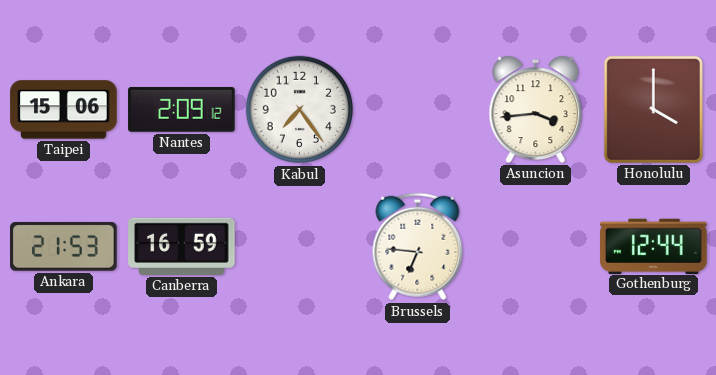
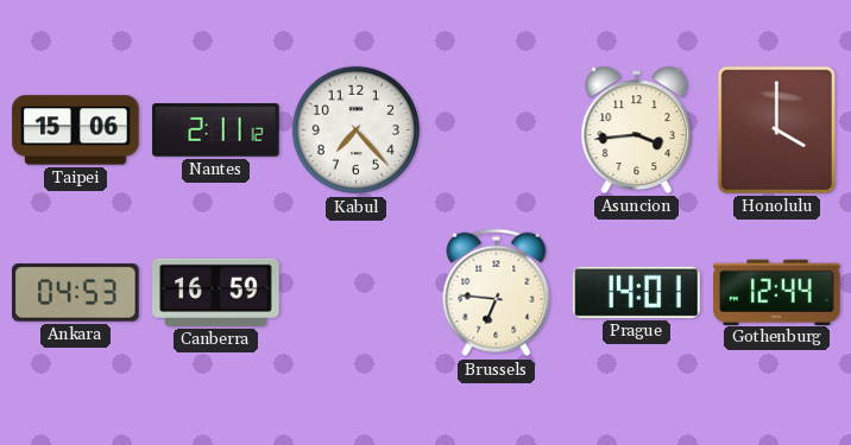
Nantes: 2:09 -> 2:11 (216, 131)
Kabul: 7:24 -> 7:23 (357, 131)
Ankara: 21:53 -> 04:53 (76, 293)
Prague: none -> 14:01 (637, 292)
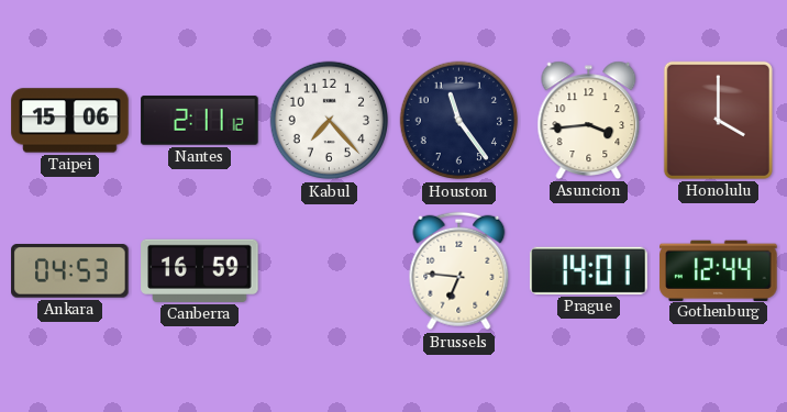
Houston: none -> 11:24 (459, 121)
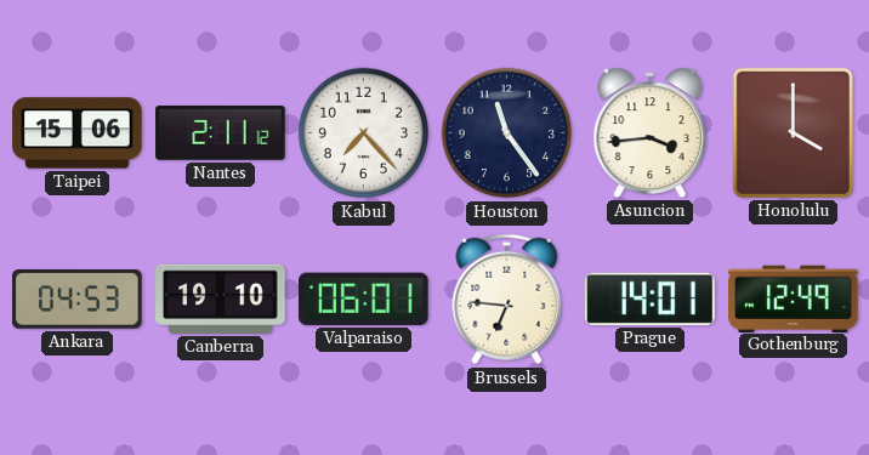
Canberra: 16:59 -> 19:10 (221, 298)
Valparaiso: none -> 06:01 (364, 298)
Gothenburg: 12:44 -> 12:49 (794, 298)
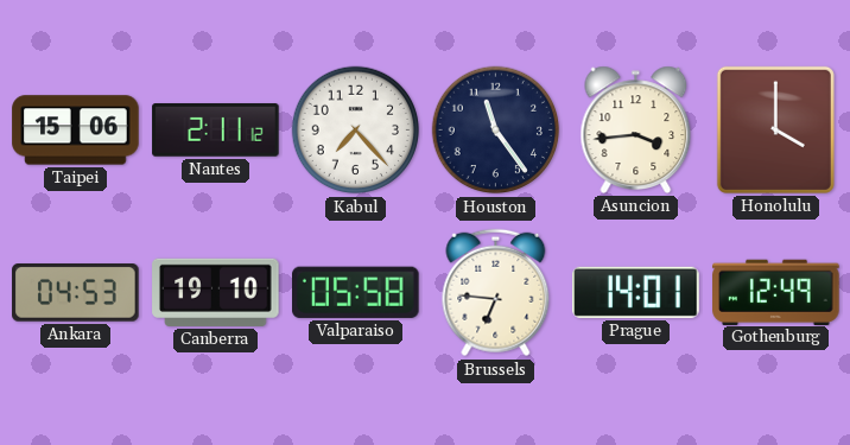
Valparaiso: 06:01 -> 05:58 (356, 292)
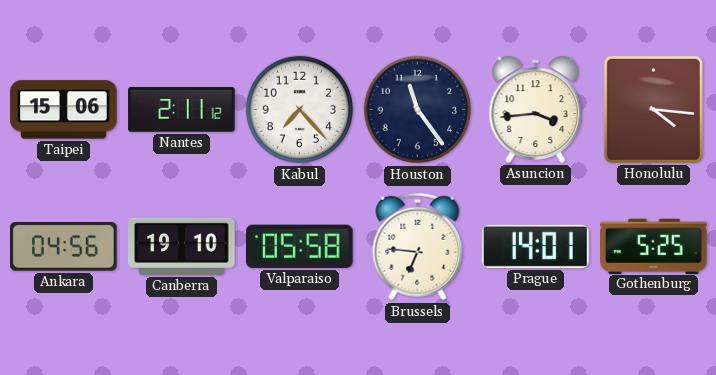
Honolulu: 4:00 -> 4:16 (653, 109)
Ankara: 04:53 -> 04:56 (64, 247)
Gothenburg: 12:49 -> 5:25 (654, 246)
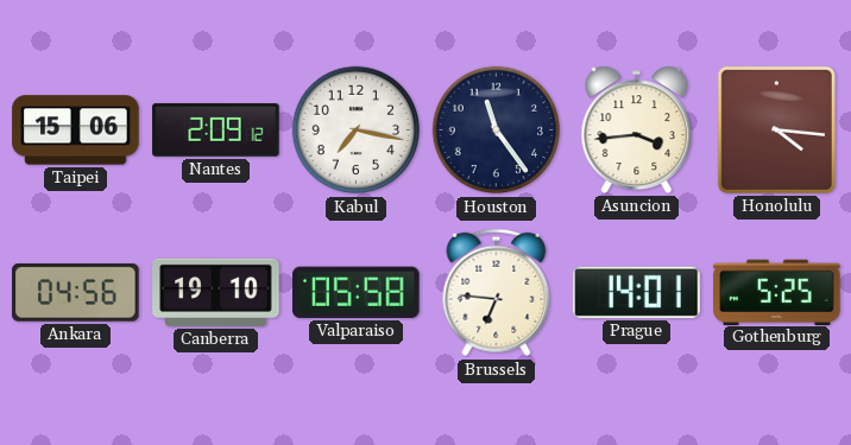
Nantes: 2:11 -> 2:09 (216, 131)
Kabul: 7:23 -> 7:17 (357, 131)
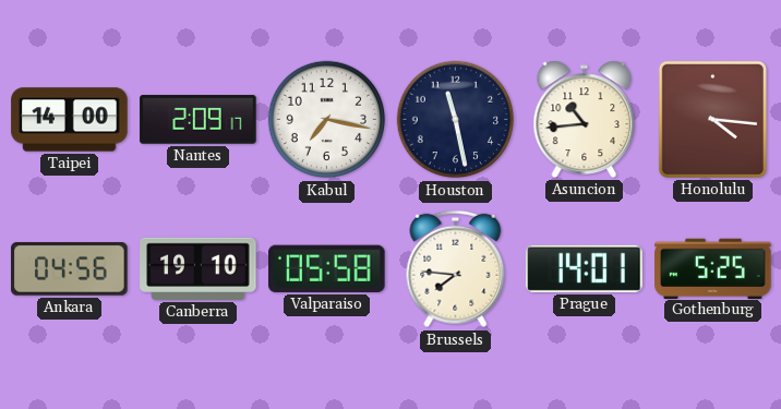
Taipei: 15:06 -> 14:00 (70, 120)
Nantes: 2:09:12 -> 2:09:17 (199, 120)
Houston: 11:24 -> 11:28 (456, 120)
Asuncion: 3:44 -> 10:44 (585, 119)
Brussels: 6:46 -> 7:46 (456, 269)
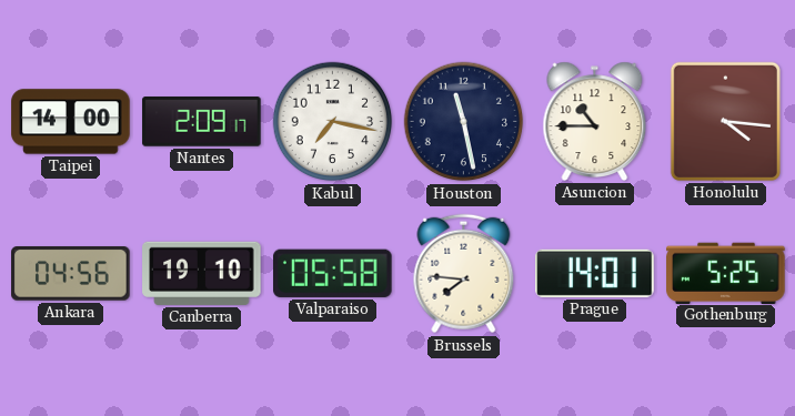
Asuncion: 10:44 -> 10:45 (595, 121)
